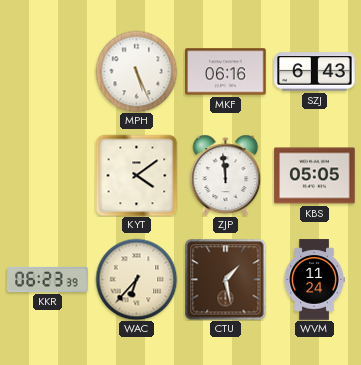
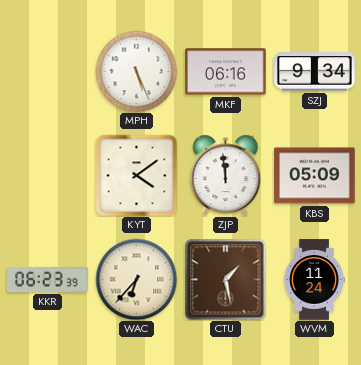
SZJ: 6:43 -> 9:34 (315, 72)
KBS: 05:05 -> 05:09 (315, 176)
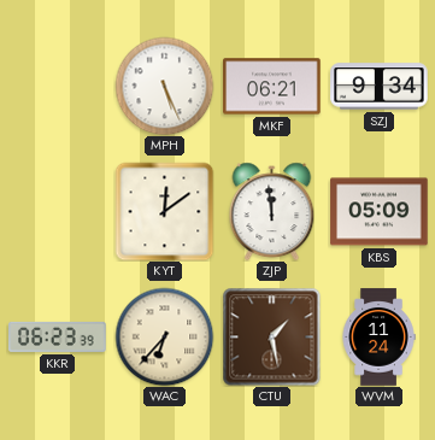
MKF: 06:16 -> 06:21 (272, 87)
KYT: 4:09 -> 12:09 (164, 211)
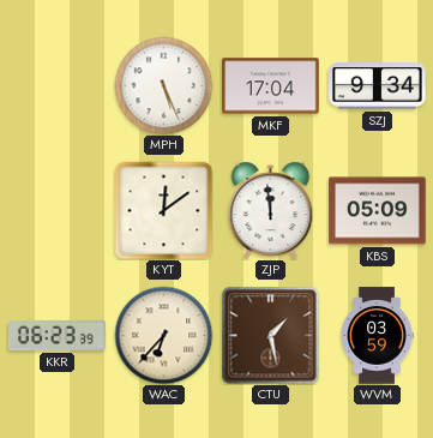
MKF: 06:21 -> 17:04 (271, 86)
WVM: 11:24 -> 03:59 (377, 336)
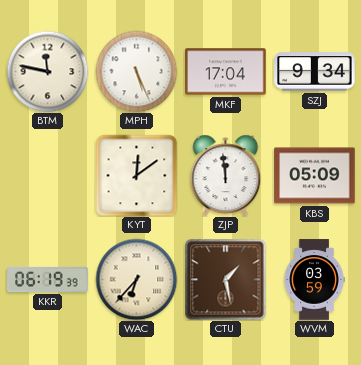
BTM: none -> 11:47 (47, 71)
KKR: 06:23 -> 06:19 (48, 279)
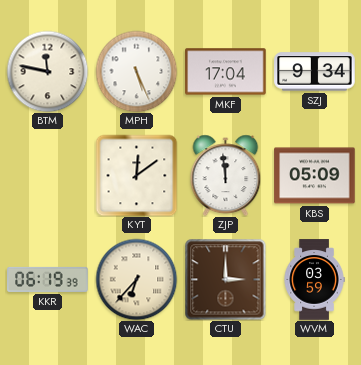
CTU: 1:28 -> 3:00 (225, 279)
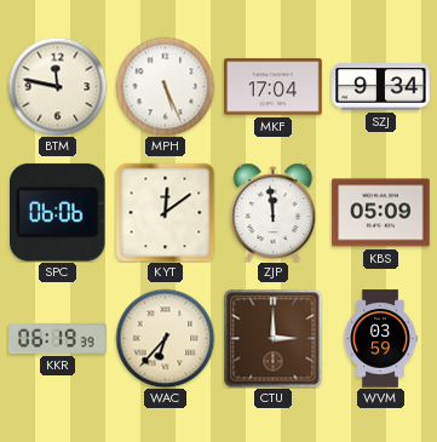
SPC: none -> 06:06 (58, 212)
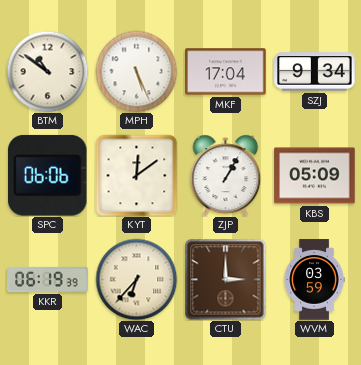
BTM: 11:47 -> 10:51 (47, 71)
ZJP: 11:59 -> 1:05 (226, 175)
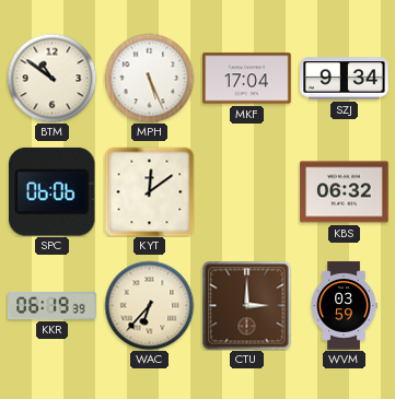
ZJP: 1:05 -> none (226, 175)
KBS: 05:09 -> 06:32 (345, 192)
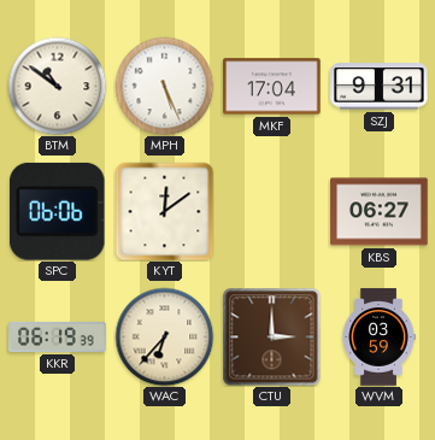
SZJ: 9:34 -> 9:31 (380, 87)
KBS: 06:32 -> 06:27 (380, 212)
